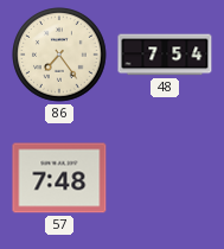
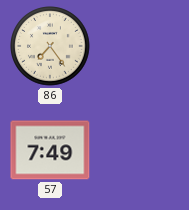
48: 7:54 -> none (165, 55)
57: 7:48 -> 7:49 (50, 150)
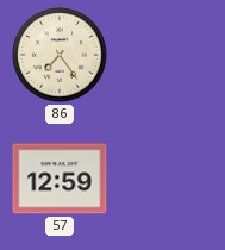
57: 7:49 -> 12:59 (60, 179)
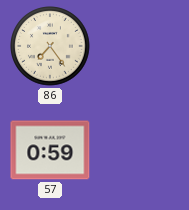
57: 12:59 -> 0:59 (50, 150)
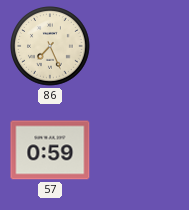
86: 7:24 -> 7:26 (51, 47)
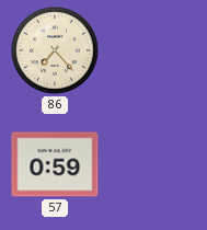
86: 7:26 -> 7:23 (56, 51)
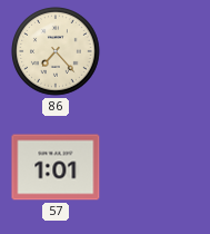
57: 0:59 -> 1:01 (56, 167)
